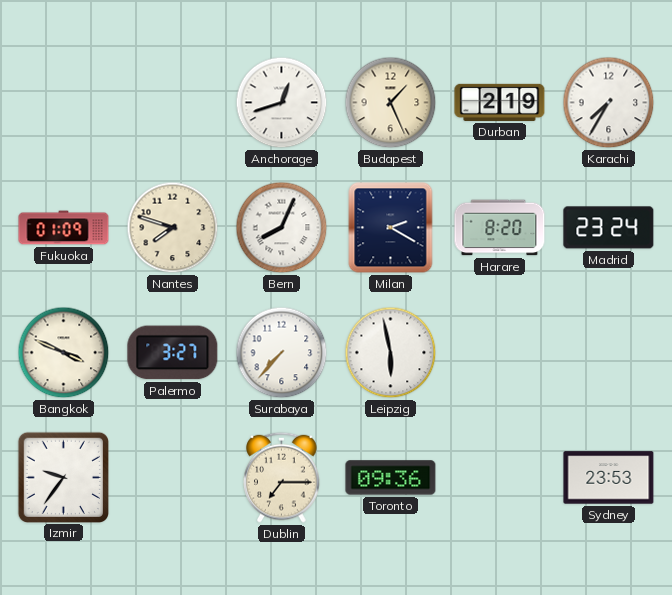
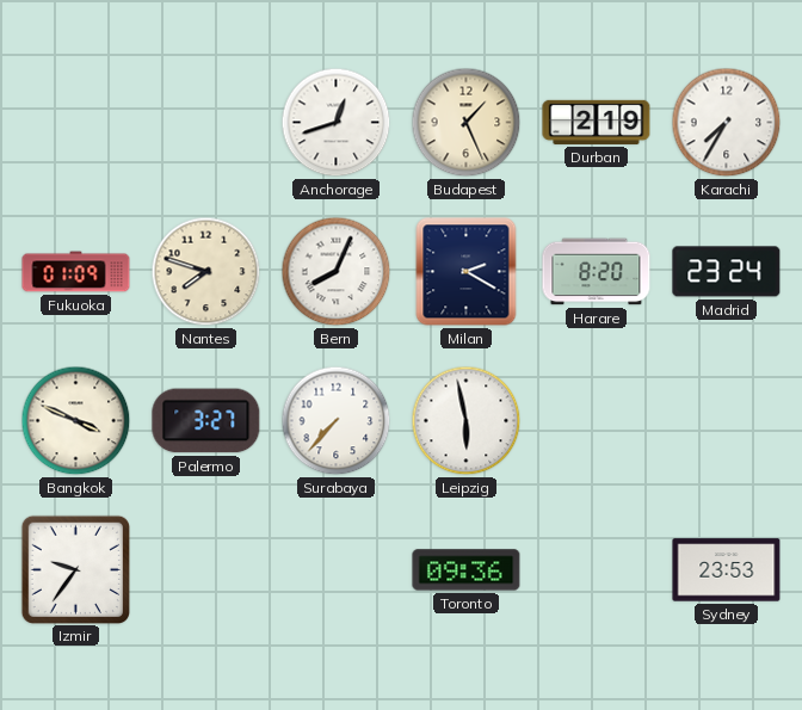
Dublin: 7:15 -> none (282, 477)
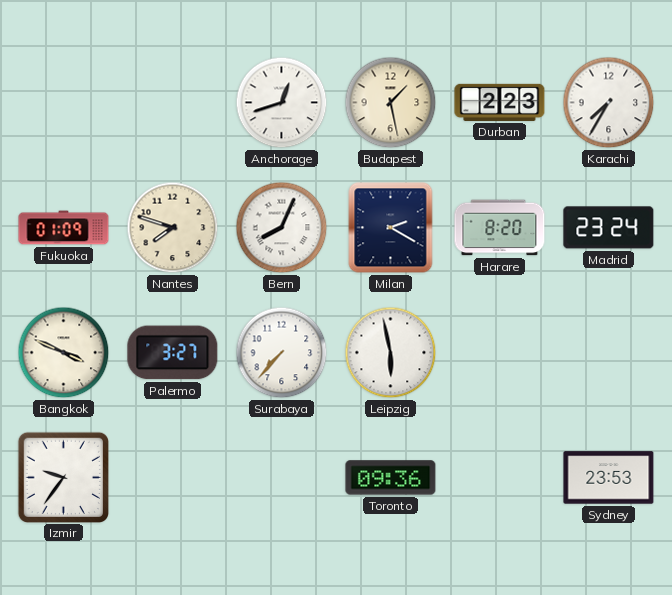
Budapest: 1:26 -> 1:28 (391, 103)
Durban: 2:19 -> 2:23 (500, 102)
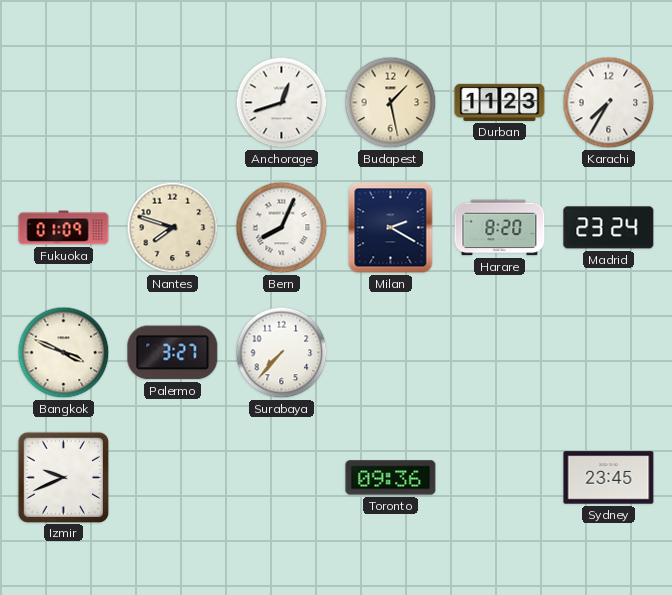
Durban: 2:23 -> 11:23 (500, 102)
Leipzig: 5:58 -> none (391, 353)
Izmir: 9:36 -> 9:41 (63, 477)
Sydney: 23:53 -> 23:45 (609, 478)
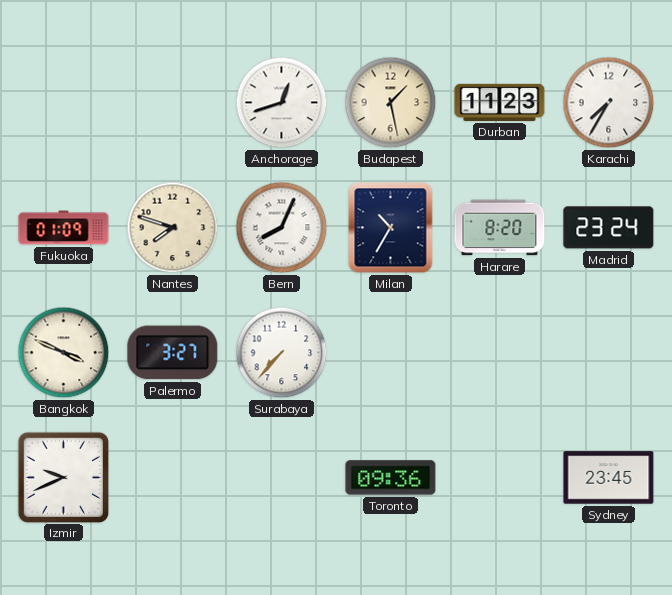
Milan: 2:20 -> 10:35 (391, 228)
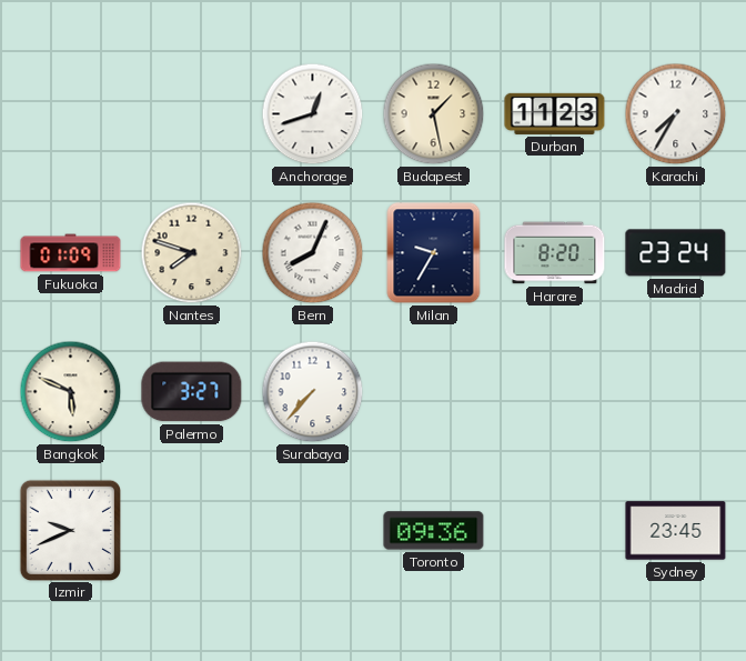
Milan: 10:35 -> 9:35 (434, 253)
Bangkok: 3:49 -> 5:49 (71, 392)
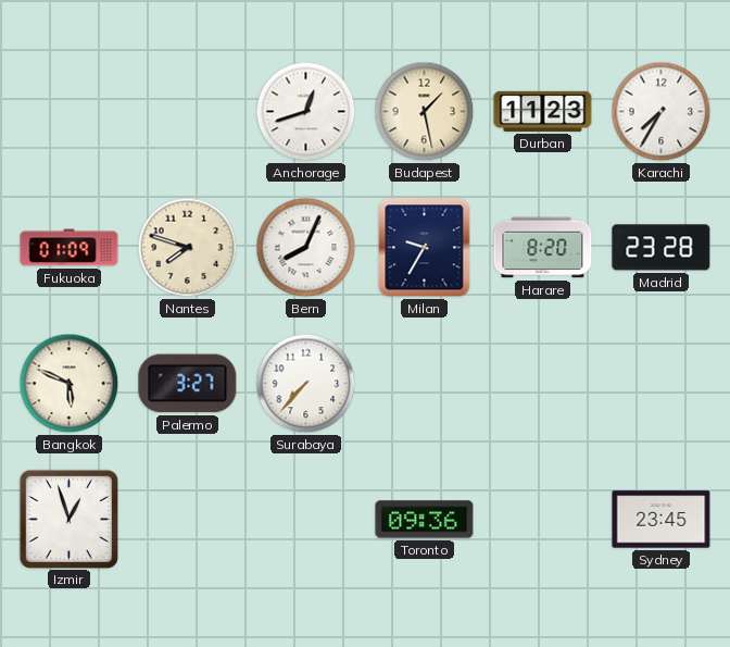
Madrid: 23:24 -> 23:28 (662, 248)
Izmir: 9:41 -> 12:57 (68, 519)
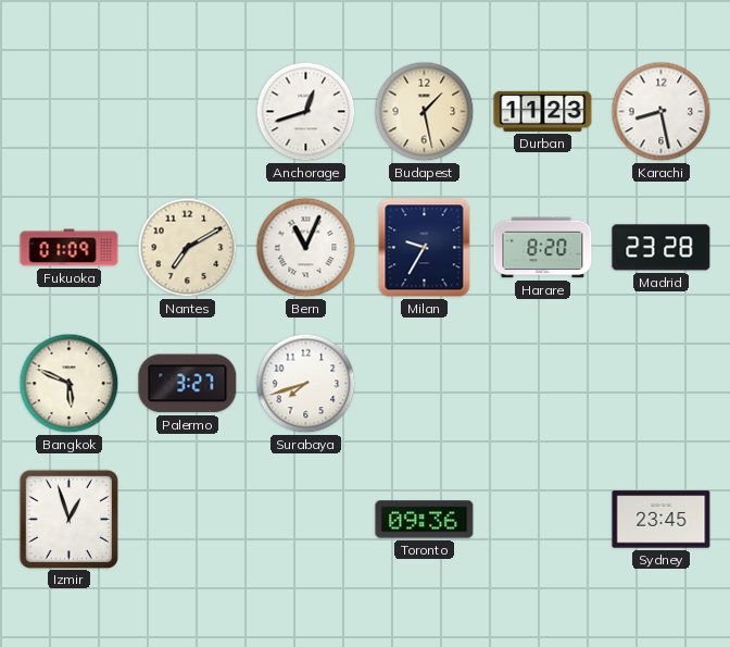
Karachi: 7:35 -> 8:28 (662, 112)
Nantes: 7:48 -> 7:10 (188, 248)
Bern: 8:04 -> 11:04 (306, 248)
Surabaya: 7:37 -> 7:42 (306, 384)
